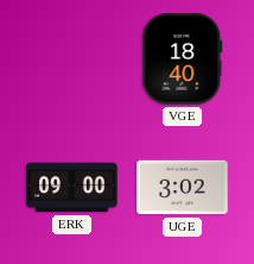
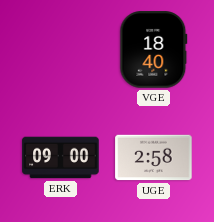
UGE: 3:02 -> 2:58 (154, 158)
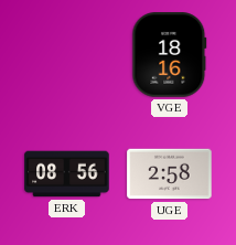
VGE: 18:40 -> 18:16 (170, 55)
ERK: 09:00 -> 08:56 (67, 174)
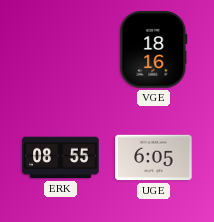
ERK: 08:56 -> 08:55 (61, 158)
UGE: 2:58 -> 6:05 (154, 158)
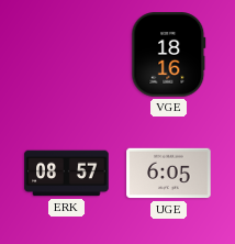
ERK: 08:55 -> 08:57 (67, 174)
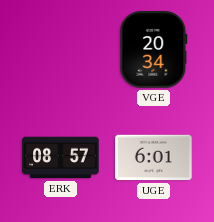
VGE: 18:16 -> 20:34 (154, 50)
UGE: 6:05 -> 6:01 (154, 158)
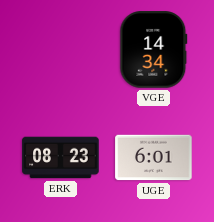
VGE: 20:34 -> 14:34 (154, 50)
ERK: 08:57 -> 08:23 (61, 158)
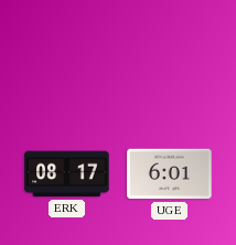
VGE: 14:34 -> none (154, 50)
ERK: 08:23 -> 08:17 (67, 174)
